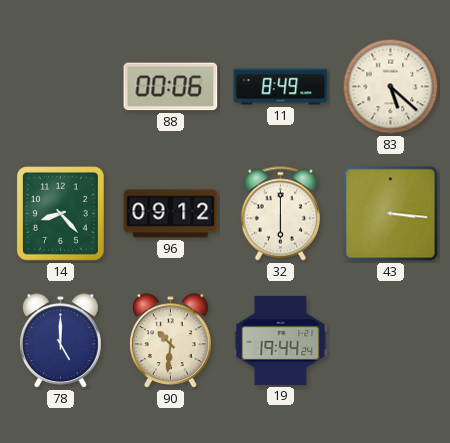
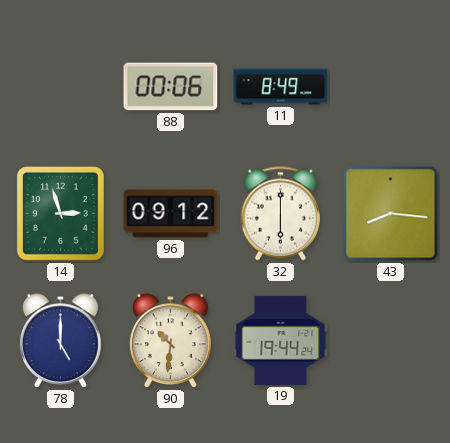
83: 5:22 -> none (391, 87)
14: 8:23 -> 2:57 (61, 214)
43: 3:16 -> 8:16 (391, 214)
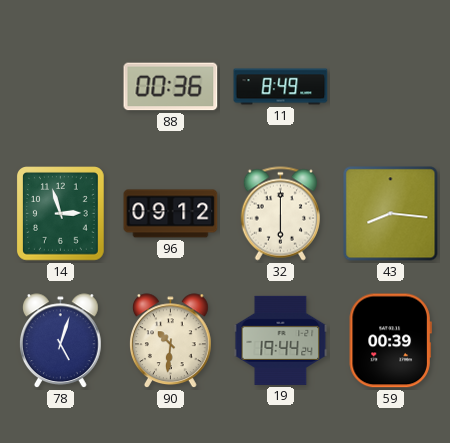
88: 00:06 -> 00:36 (171, 87)
78: 5:00 -> 5:03 (61, 341)
59: none -> 00:39 (390, 341)
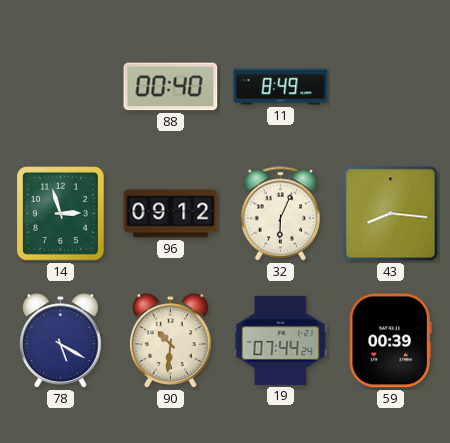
88: 00:36 -> 00:40 (171, 87)
32: 6:00 -> 6:04 (280, 214)
78: 5:03 -> 5:20 (61, 341)
19: 19:44 -> 07:44 (281, 340)
